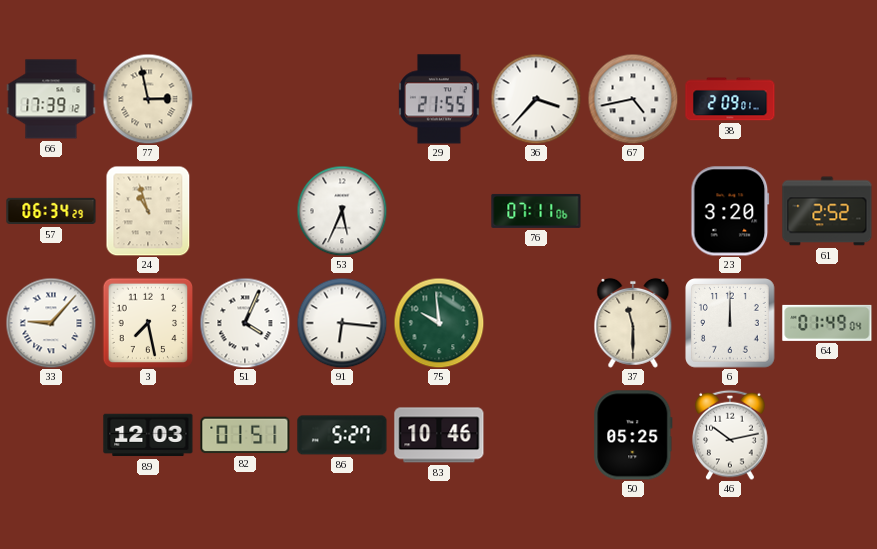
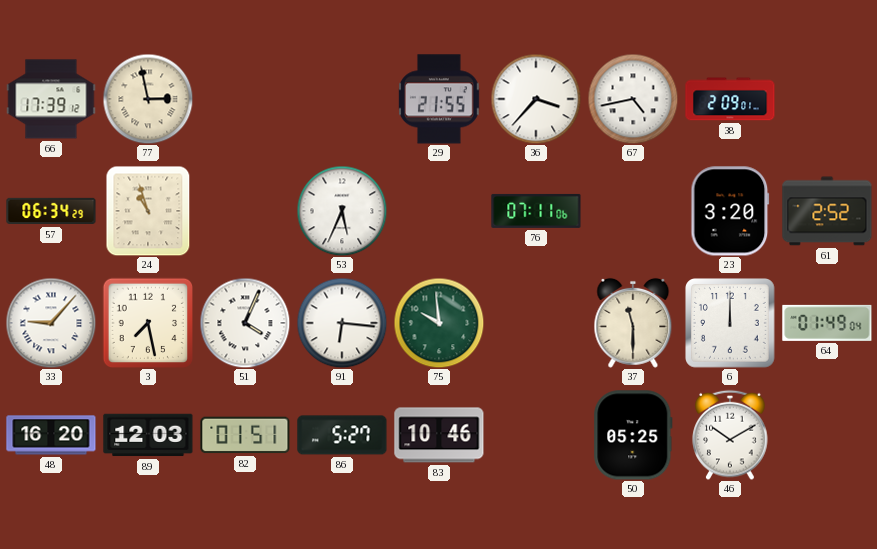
48: none -> 16:20 (51, 435)
46: 10:13 -> 10:10 (730, 435)
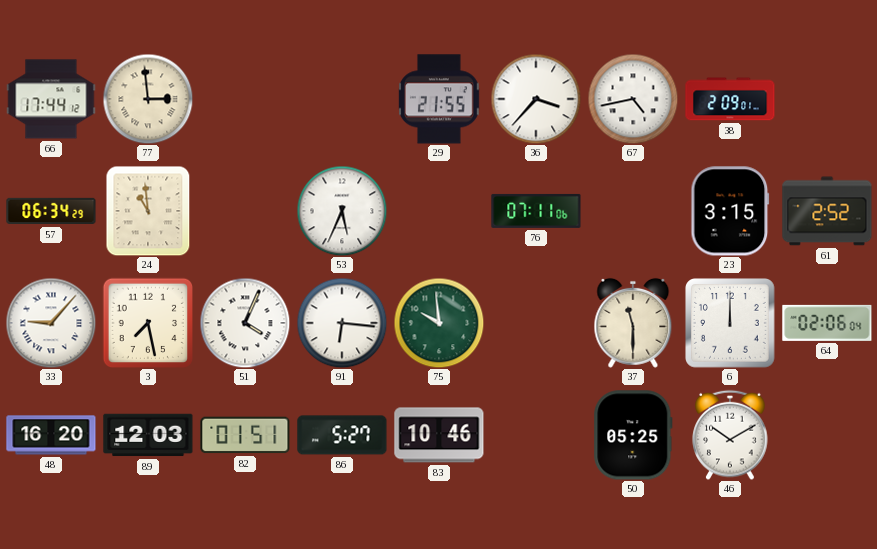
66: 17:39 -> 17:44 (51, 99)
77: 2:58 -> 2:59 (148, 99)
24: 10:57 -> 10:59 (148, 211)
23: 3:20 -> 3:15 (730, 211)
64: 01:49 -> 02:06 (827, 323)
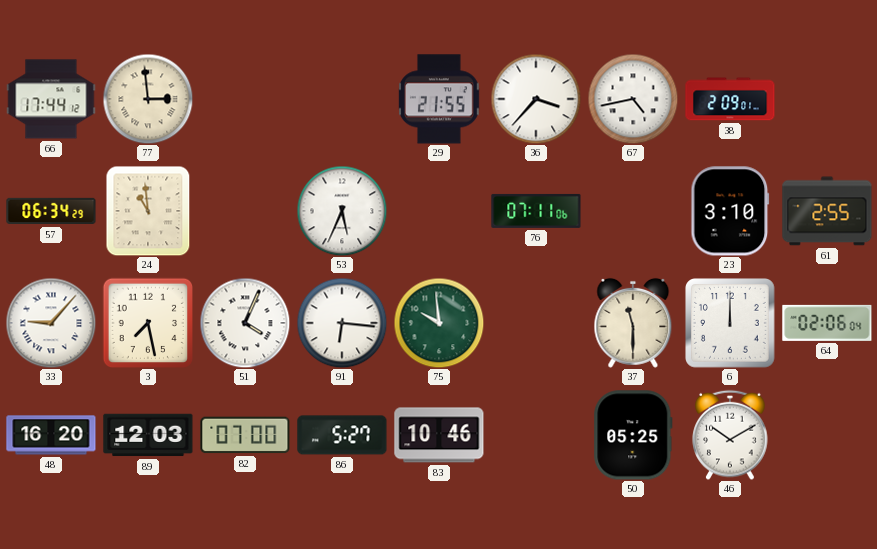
23: 3:15 -> 3:10 (730, 211)
61: 2:52 -> 2:55 (827, 211)
82: 01:51 -> 07:00 (245, 435)
